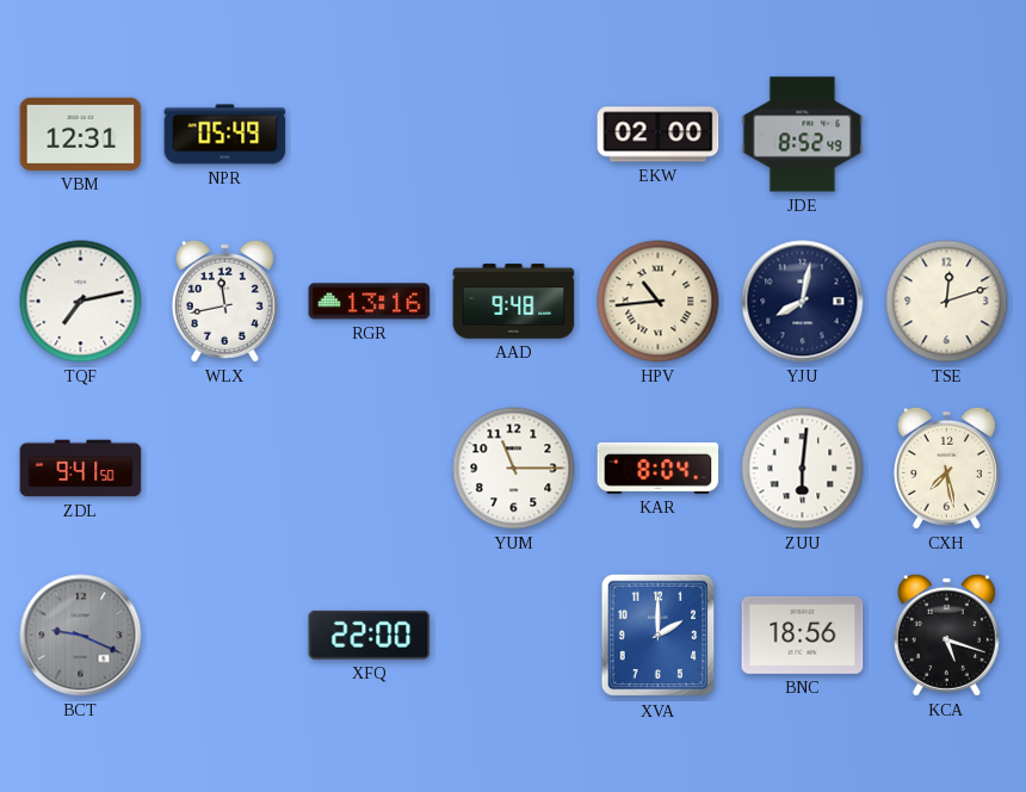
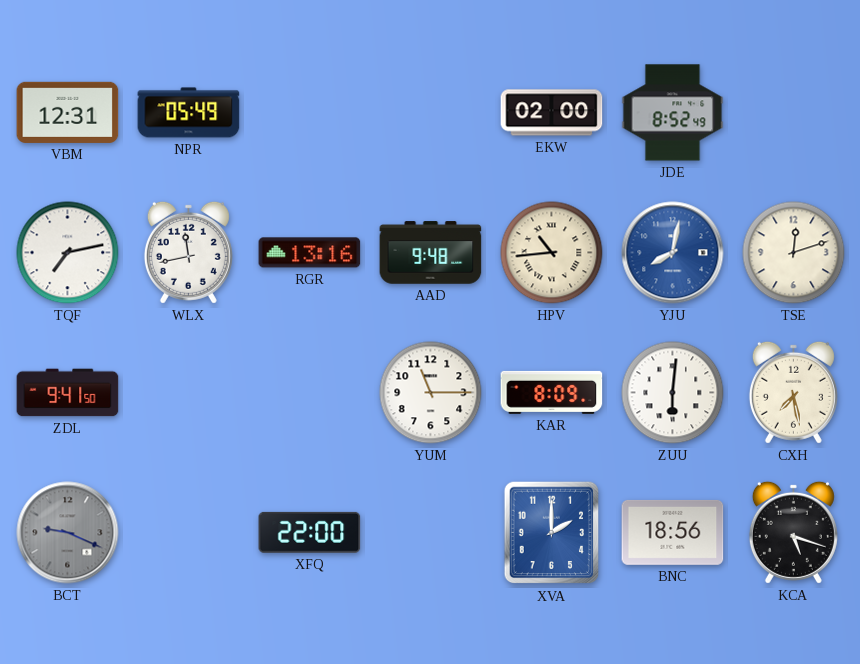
YJU dial: navy -> blue (673, 253)
KAR: 8:04 -> 8:09 (552, 392)
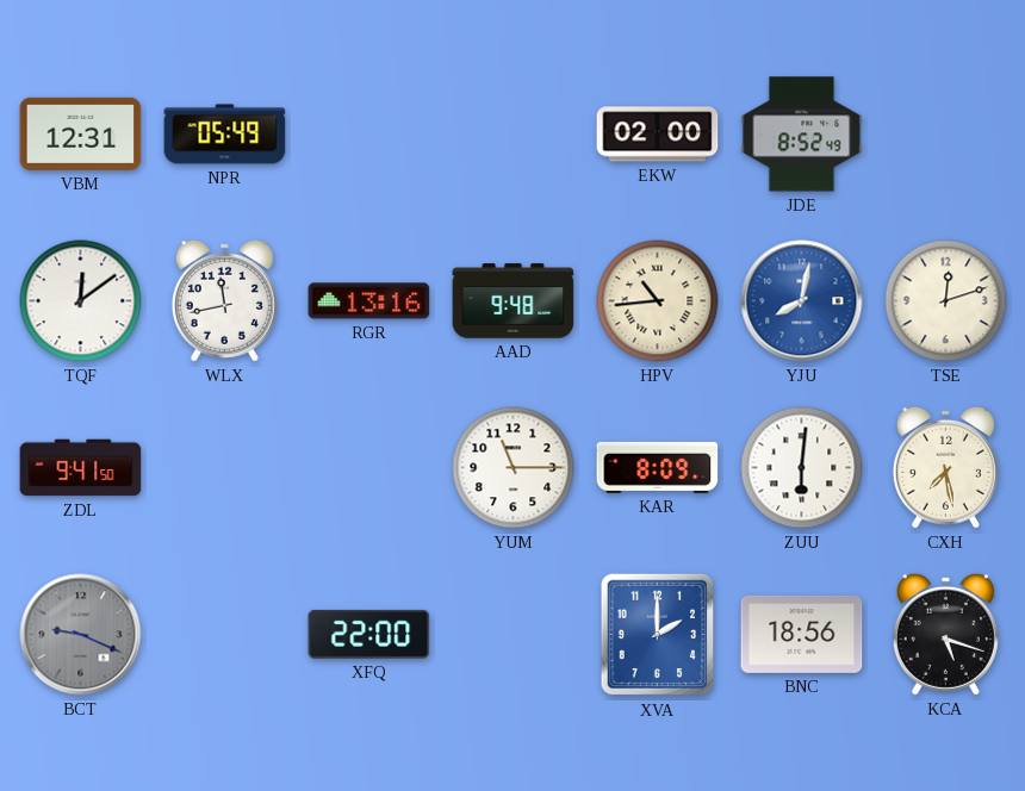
TQF: 7:13 -> 12:09 (81, 301)
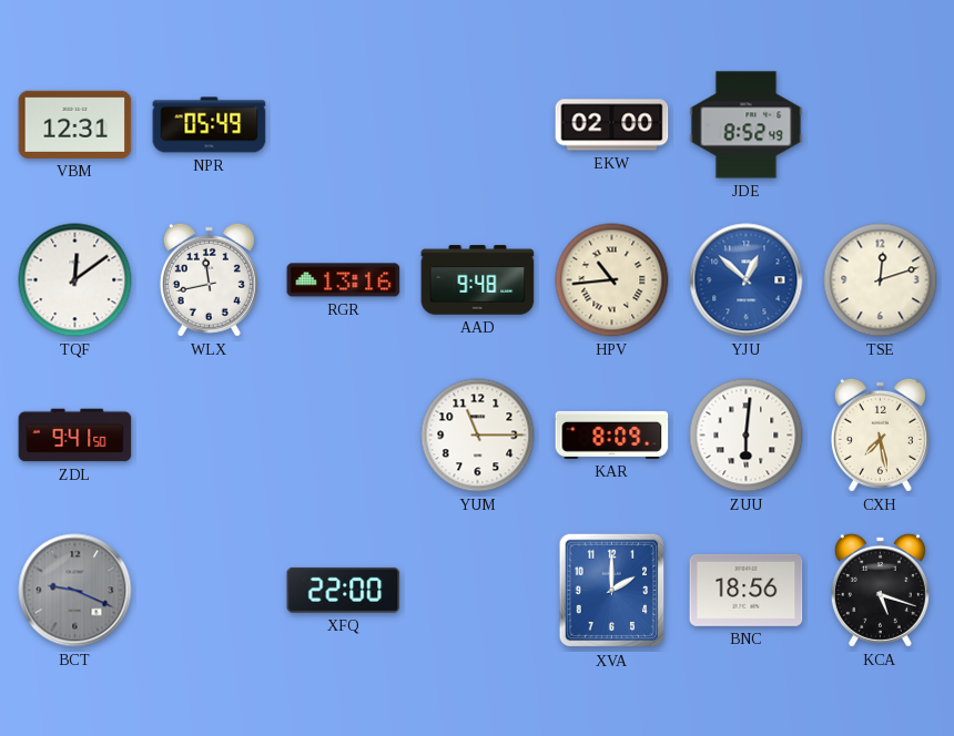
YJU: 8:02 -> 12:52 (747, 280)
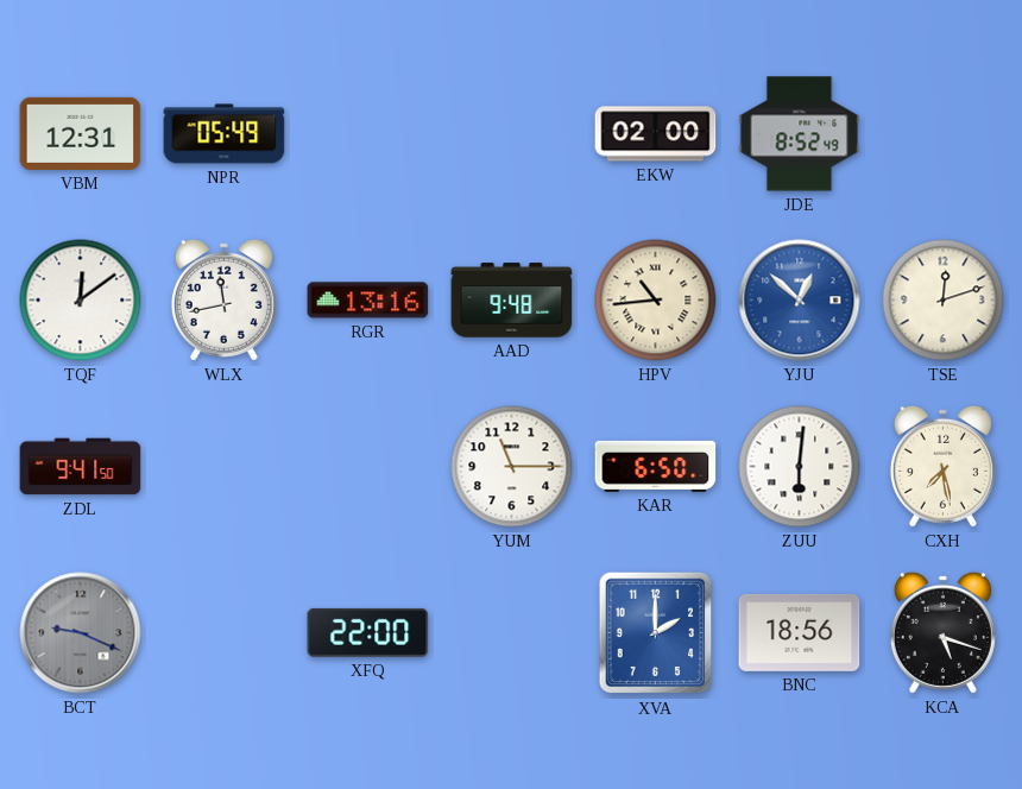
KAR: 8:09 -> 6:50 (656, 466)
